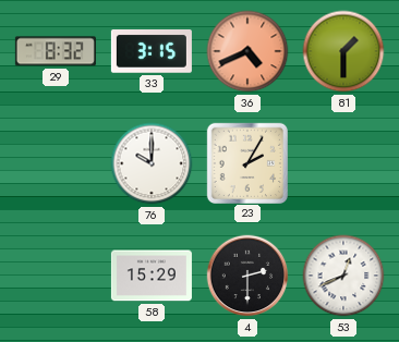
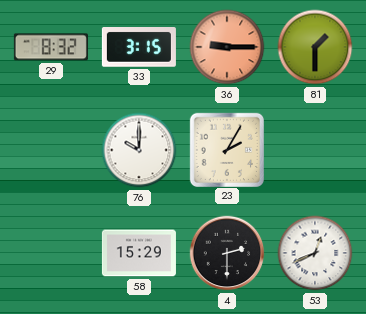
36: 4:41 -> 9:15 (227, 47)
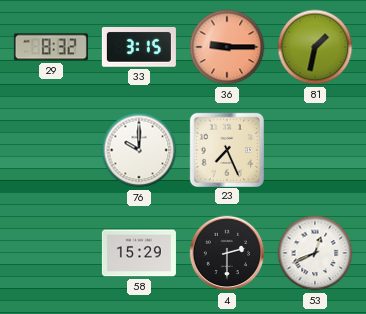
81: 1:30 -> 1:32 (315, 47)
23: 2:05 -> 7:26 (226, 149)
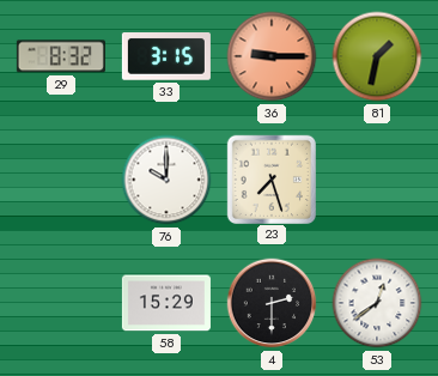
23: 7:26 -> 7:27 (270, 178)
53: 12:41 -> 12:39 (377, 303)
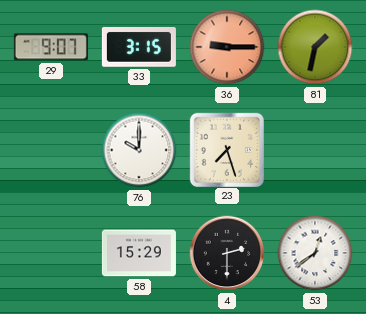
29: 8:32 -> 9:07 (51, 47)
